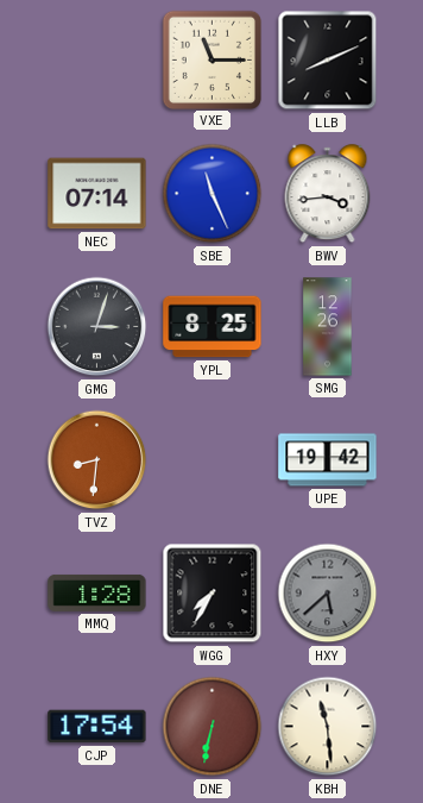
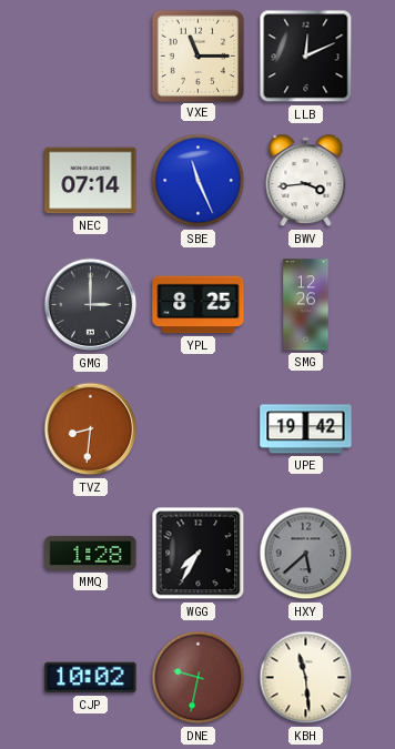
LLB: 8:11 -> 12:11 (306, 57)
GMG: 3:03 -> 3:00 (91, 305)
CJP: 17:54 -> 10:02 (91, 678)
DNE: 6:32 -> 9:32 (199, 678)
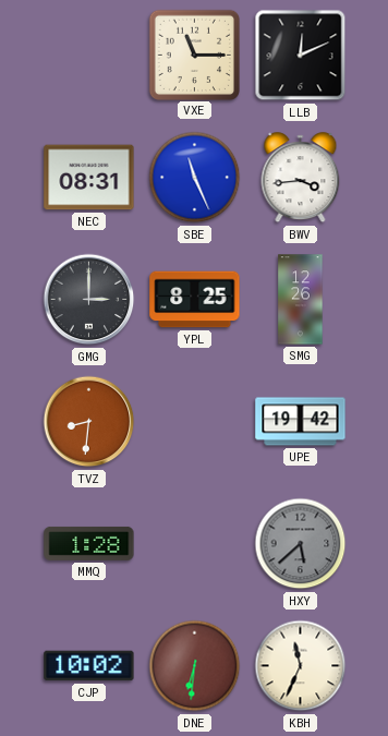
NEC: 07:14 -> 08:31 (89, 178)
WGG: 7:35 -> none (199, 554)
DNE: 9:32 -> 6:31 (195, 666)
KBH: 11:29 -> 11:34 (301, 666)
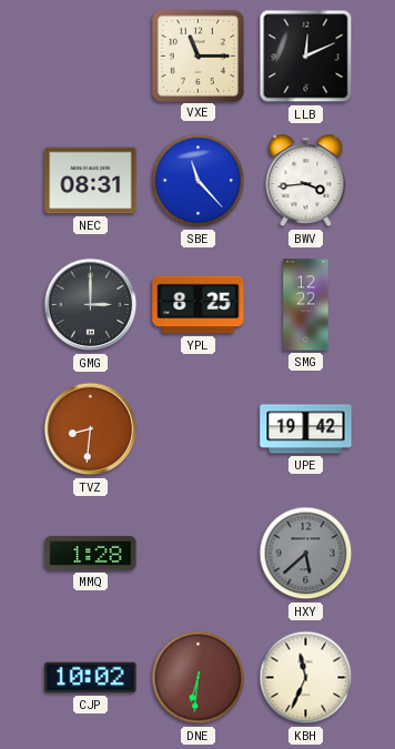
SBE: 11:26 -> 11:23 (199, 181)
SMG: 12:26 -> 12:22 (306, 305)
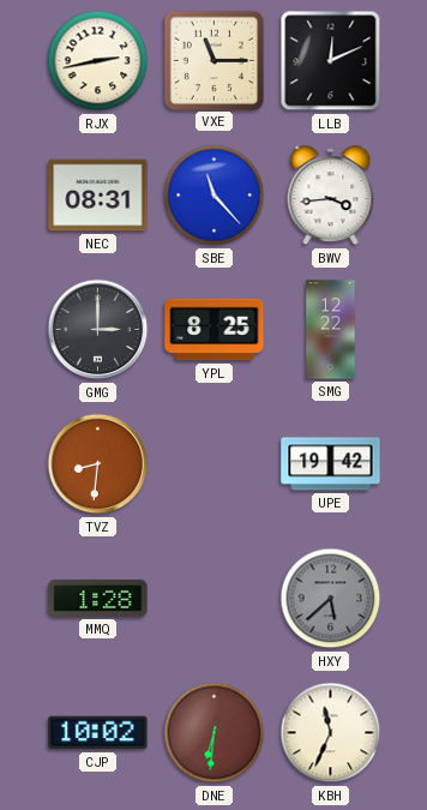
RJX: none -> 2:43 (98, 61)
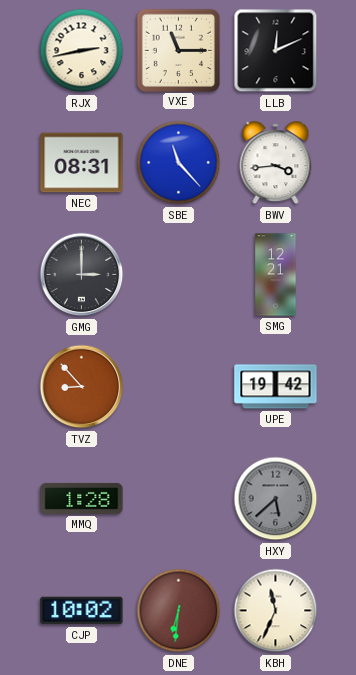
YPL: 8:25 -> none (215, 330)
SMG: 12:22 -> 12:21 (276, 275)
TVZ: 8:31 -> 8:53 (82, 387)
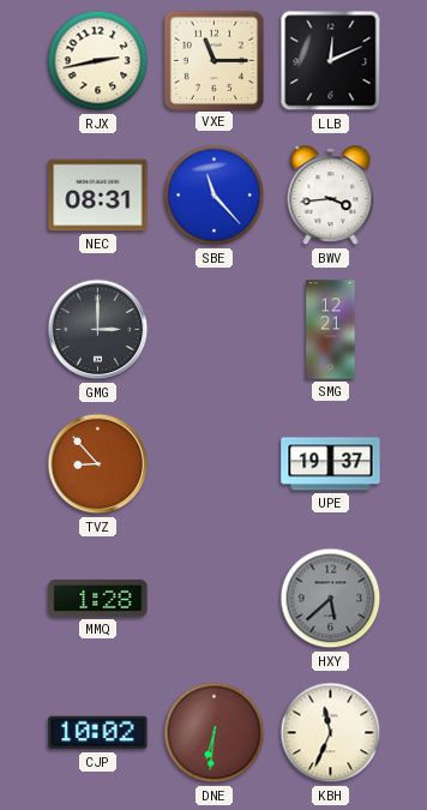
UPE: 19:42 -> 19:37 (331, 464)
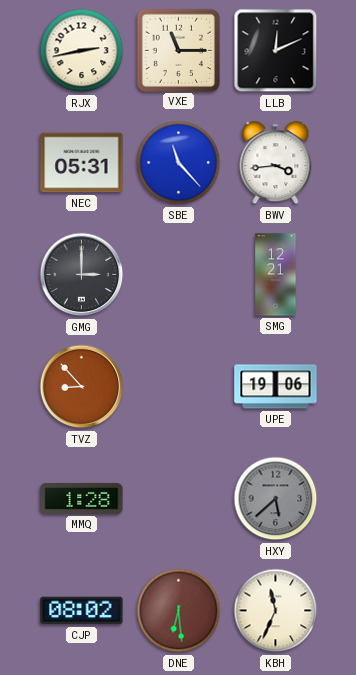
NEC: 08:31 -> 05:31 (82, 163)
UPE: 19:37 -> 19:06 (276, 387)
CJP: 10:02 -> 08:02 (82, 611)
DNE: 6:31 -> 6:29 (179, 611)
